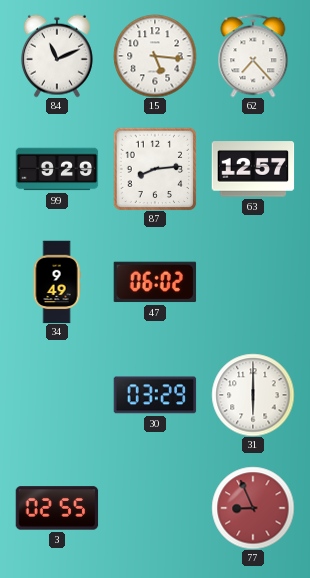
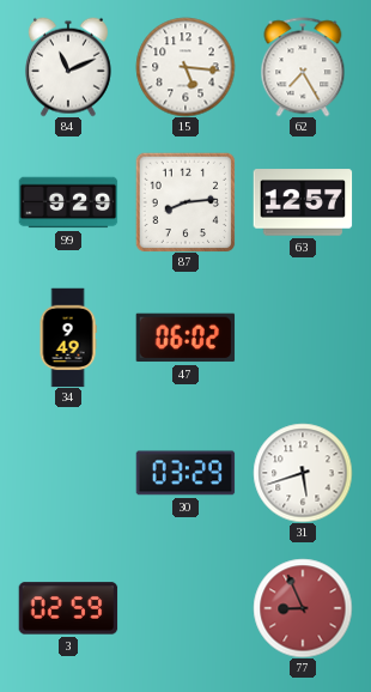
62: 7:23 -> 7:25 (303, 67)
31: 6:00 -> 5:42 (303, 473)
3: 02:55 -> 02:59 (68, 608)
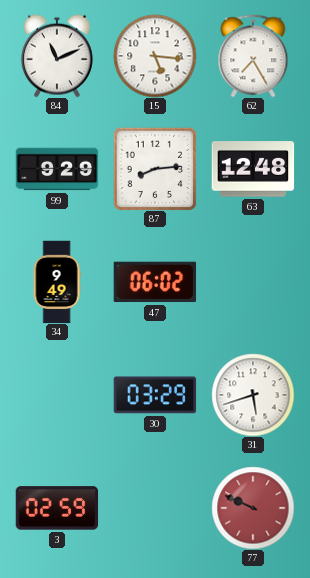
63: 12:57 -> 12:48 (253, 169)
77: 8:56 -> 9:49 (253, 508)
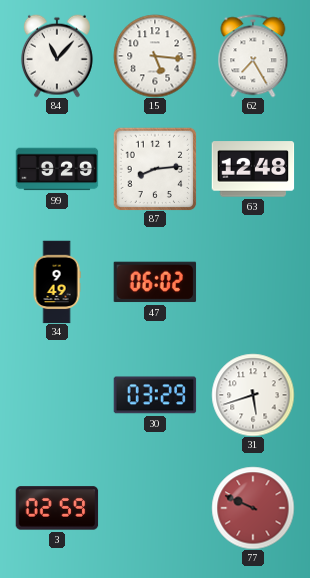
84: 11:11 -> 11:07 (57, 56)
